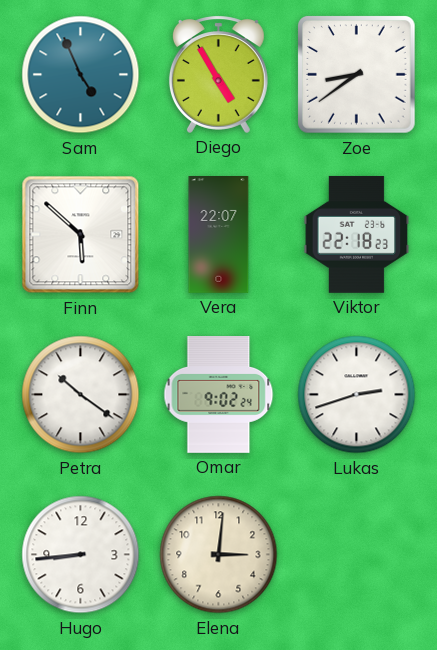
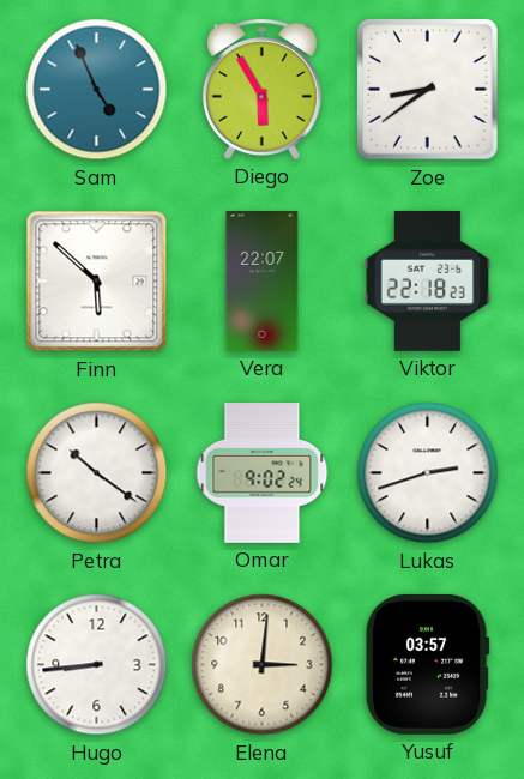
Diego: 4:55 -> 5:55 (261, 89)
Yusuf: none -> 03:57 (427, 664)
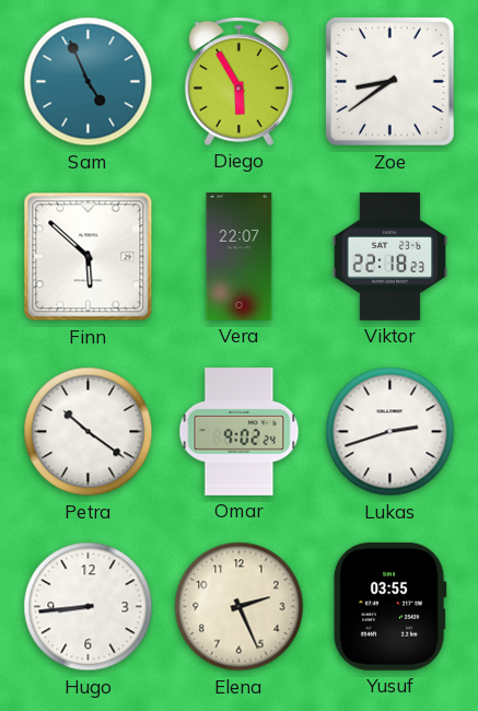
Elena: 3:01 -> 2:26 (240, 607)
Yusuf: 03:57 -> 03:55 (389, 606)
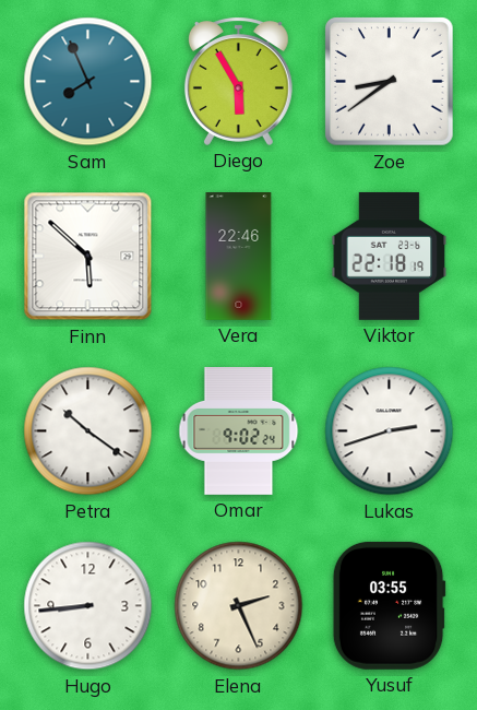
Sam: 4:56 -> 7:56 (88, 82)
Vera: 22:07 -> 22:46 (239, 257)
Viktor: 22:18:23 -> 22:18:19 (390, 256)
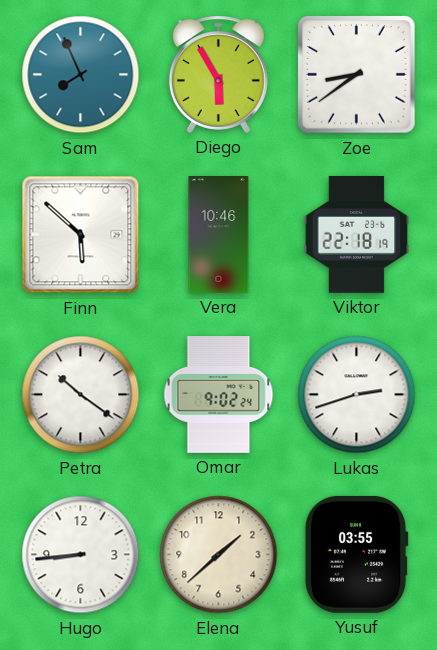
Vera: 22:46 -> 10:46 (219, 235)
Elena: 2:26 -> 1:38 (219, 555)
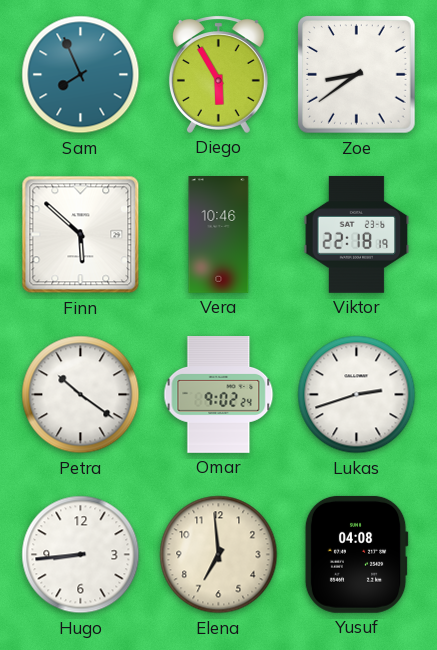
Elena: 1:38 -> 6:59 (219, 555)
Yusuf: 03:55 -> 04:08 (356, 554)
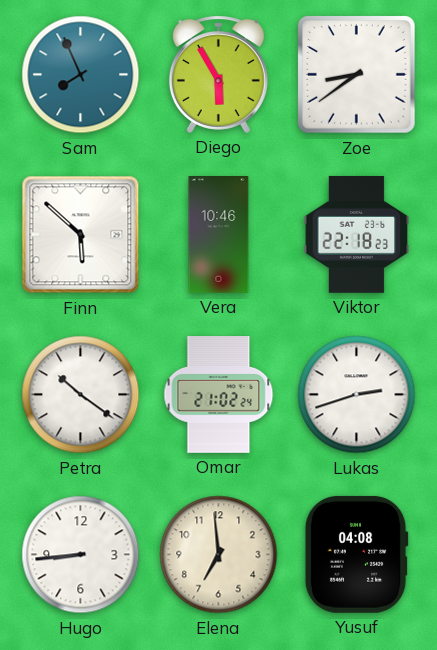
Viktor: 22:18:19 -> 22:18:23 (357, 234)
Omar: 9:02 -> 21:02 (219, 395)
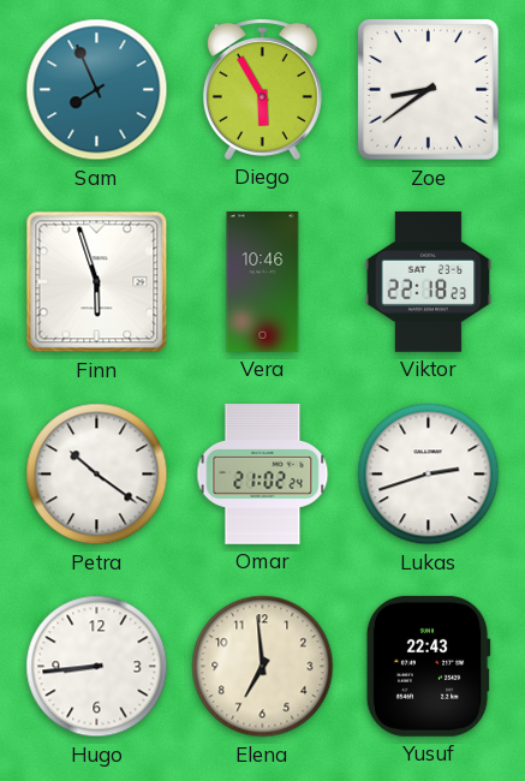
Finn: 5:52 -> 5:57 (97, 282)
Yusuf: 04:08 -> 22:43 (428, 666)
